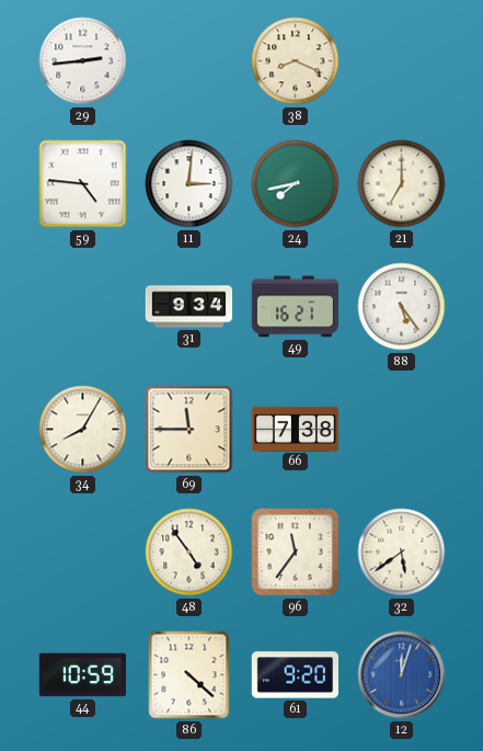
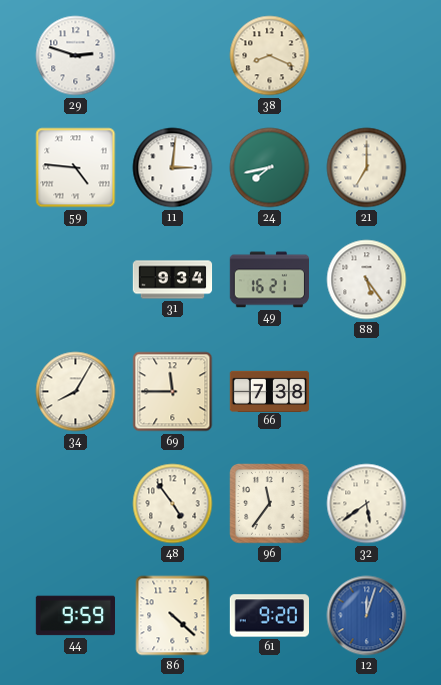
29: 2:44 -> 2:48 (76, 56)
44: 10:59 -> 9:59 (75, 616)
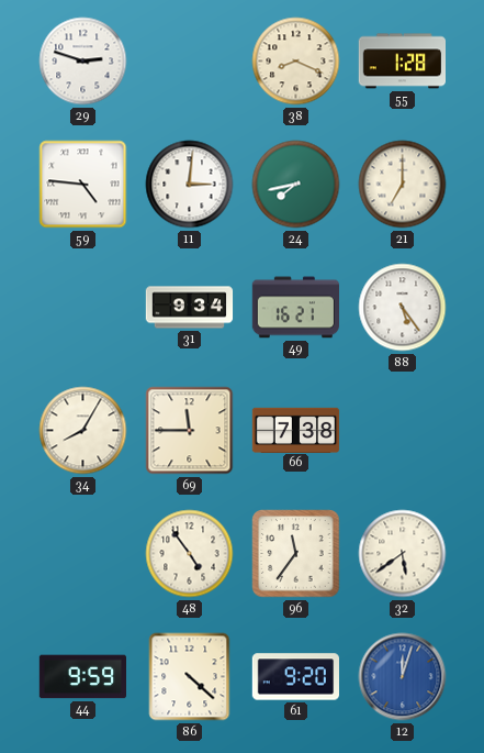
55: none -> 1:28 (402, 62)
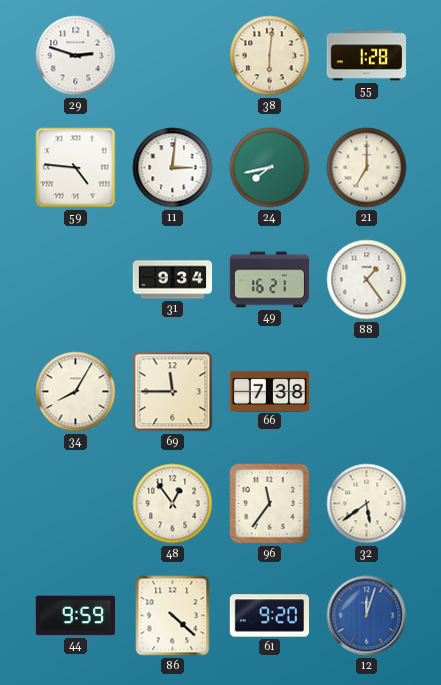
38: 8:19 -> 6:01 (270, 56)
88: 5:24 -> 1:24 (367, 280)
48: 4:54 -> 12:54 (173, 504)
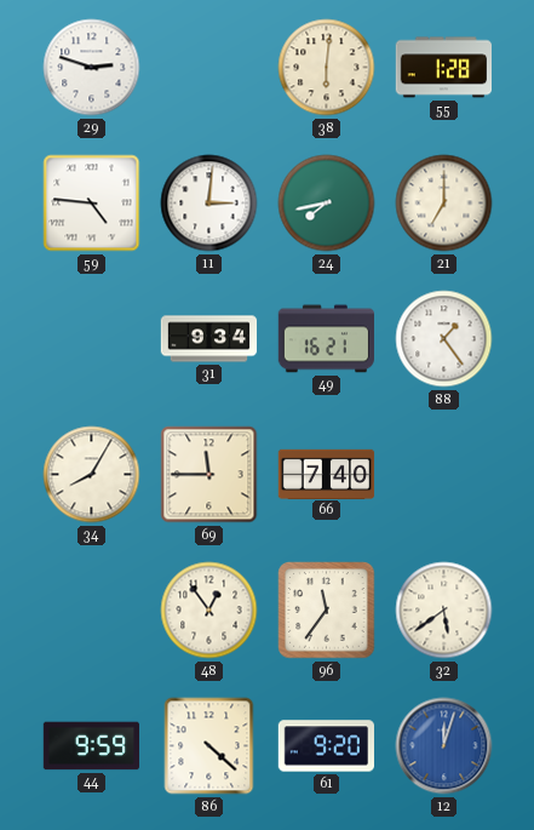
66: 7:38 -> 7:40 (327, 474)
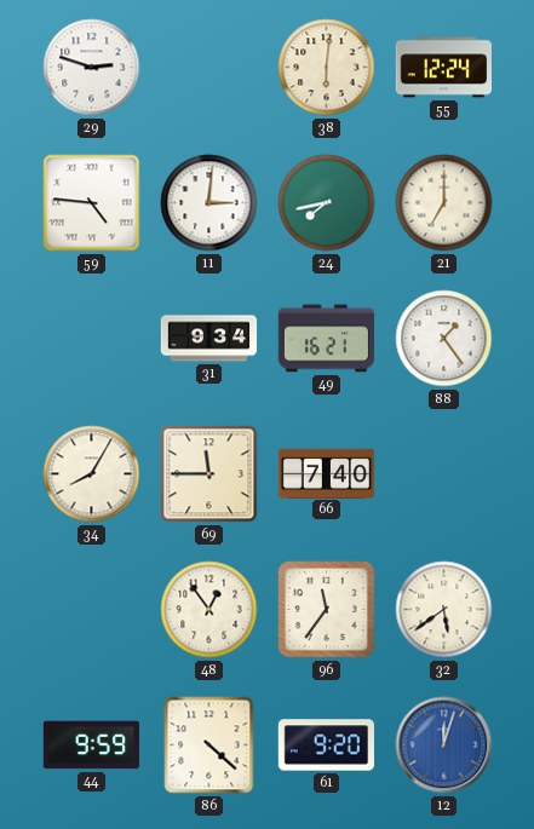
55: 1:28 -> 12:24 (443, 68)
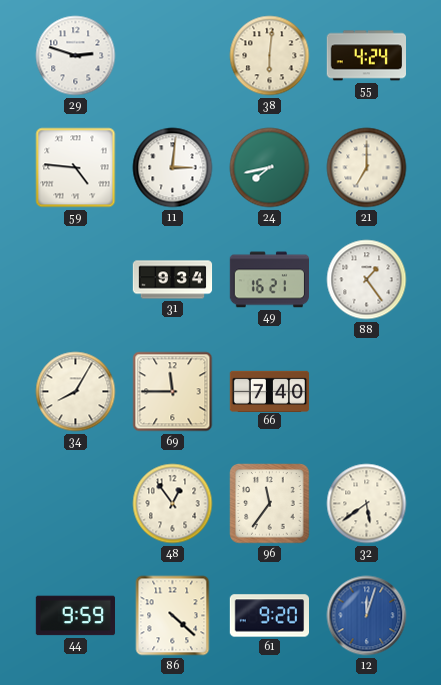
55: 12:24 -> 4:24 (366, 56)
